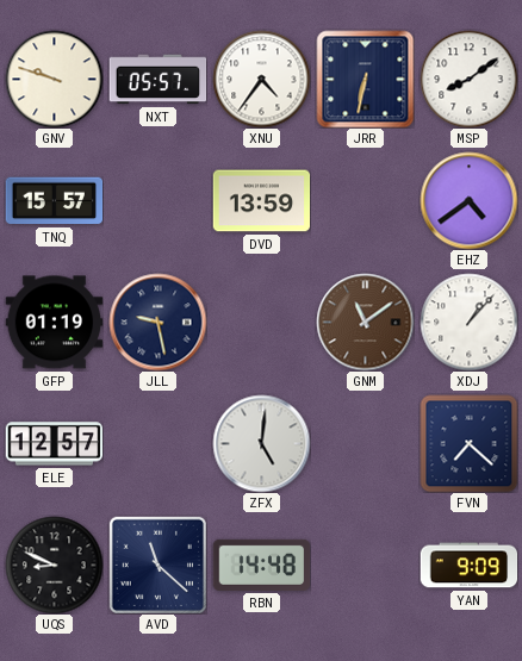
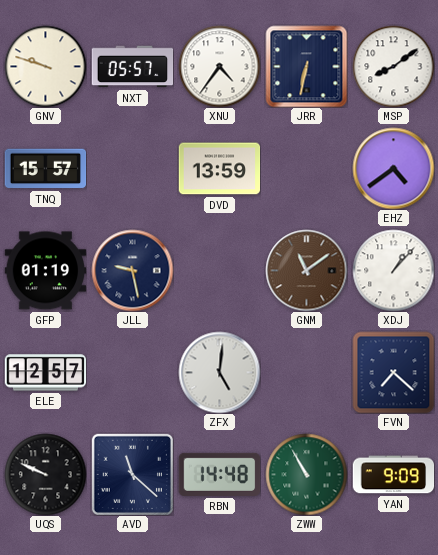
UQS: 8:49 -> 9:49 (45, 474)
ZWW: none -> 10:55 (306, 474)
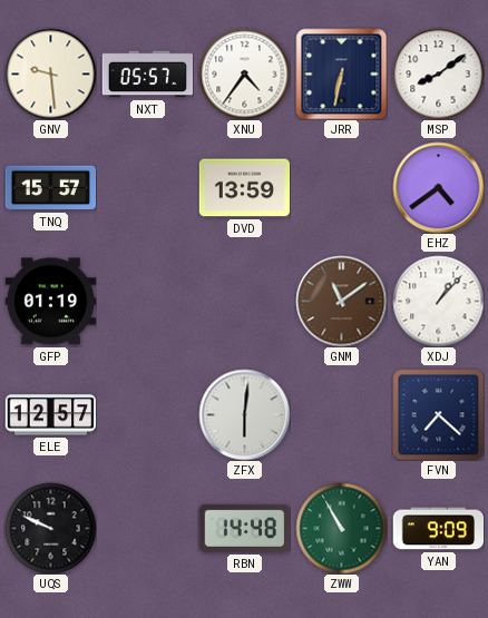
GNV: 9:48 -> 9:29 (50, 73)
JLL: 9:28 -> none (132, 270)
ZFX: 5:01 -> 6:01 (244, 414)
AVD: 11:22 -> none (132, 474)
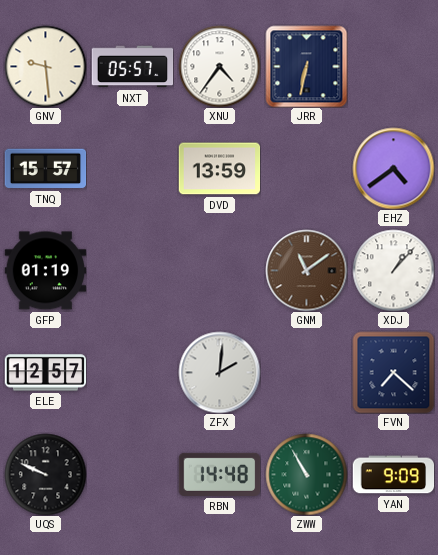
MSP: 8:09 -> none (438, 73)
ZFX: 6:01 -> 2:01 (219, 372)
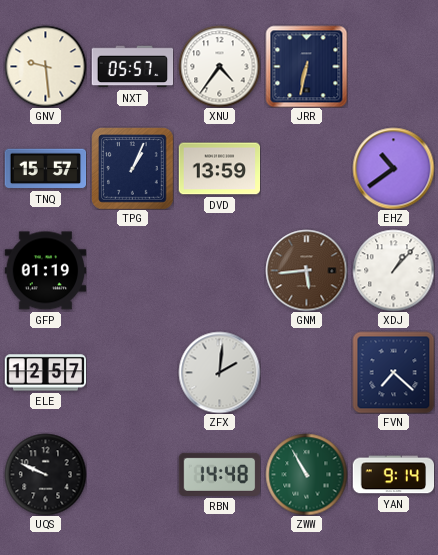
TPG: none -> 1:04 (132, 168)
EHZ: 4:39 -> 10:39 (393, 168)
GNM: 11:09 -> 5:44 (306, 270)
YAN: 9:09 -> 9:14 (393, 475)
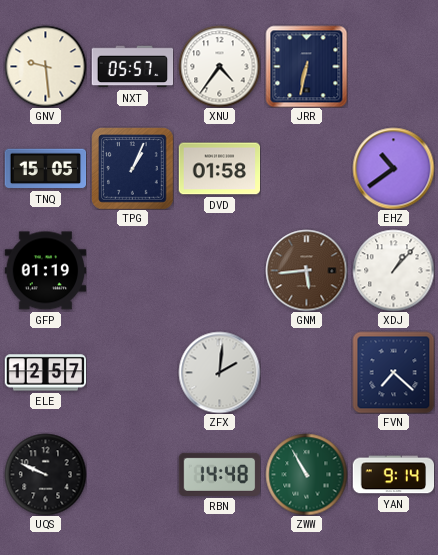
TNQ: 15:57 -> 15:05 (45, 169)
DVD: 13:59 -> 01:58 (219, 169)
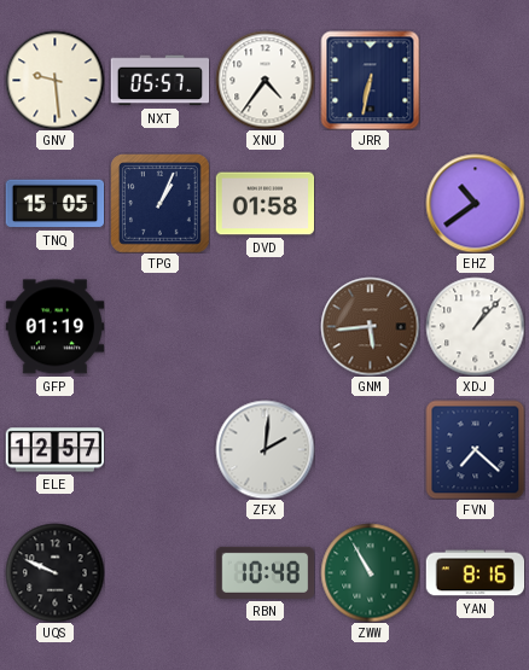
RBN: 14:48 -> 10:48 (264, 572)
YAN: 9:14 -> 8:16 (475, 573)
